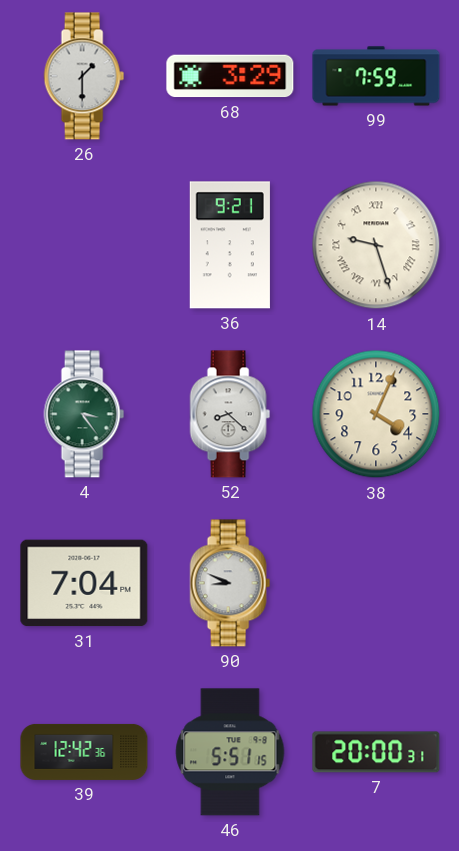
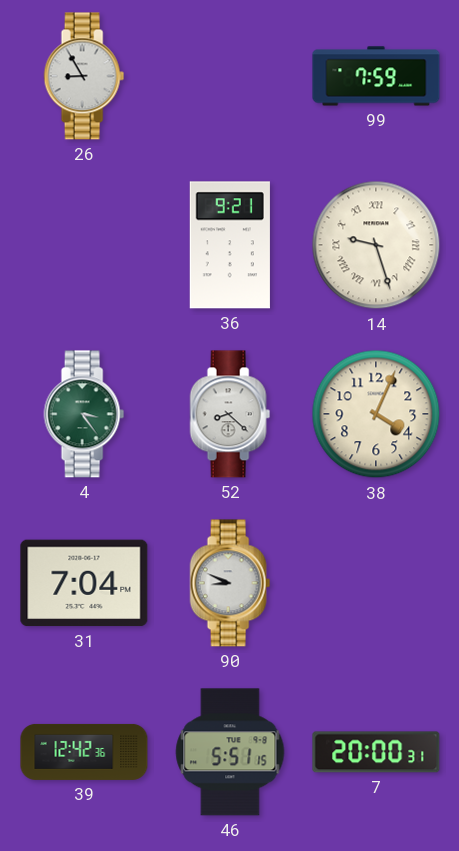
26: 1:30 -> 8:55 (84, 76)
68: 3:29 -> none (230, 76)
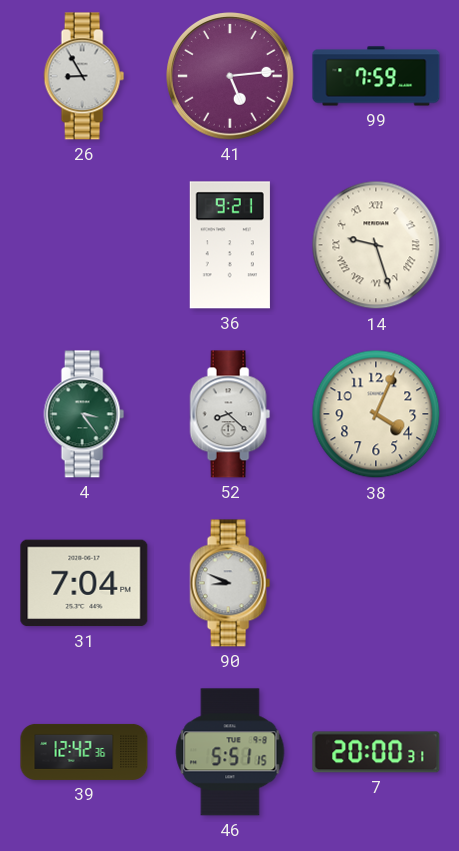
41: none -> 5:14 (231, 77)
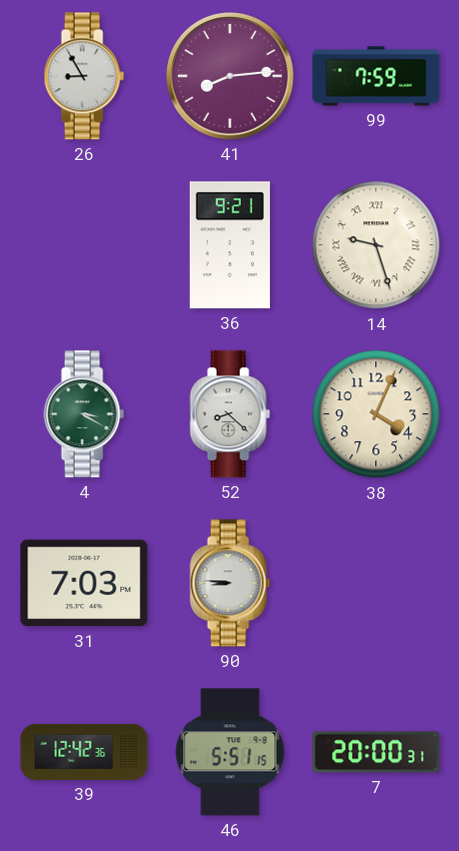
41: 5:14 -> 8:14 (231, 77)
4: 3:24 -> 3:20 (84, 414)
31: 7:04 -> 7:03 (84, 583)
90: 8:49 -> 8:46 (230, 583)
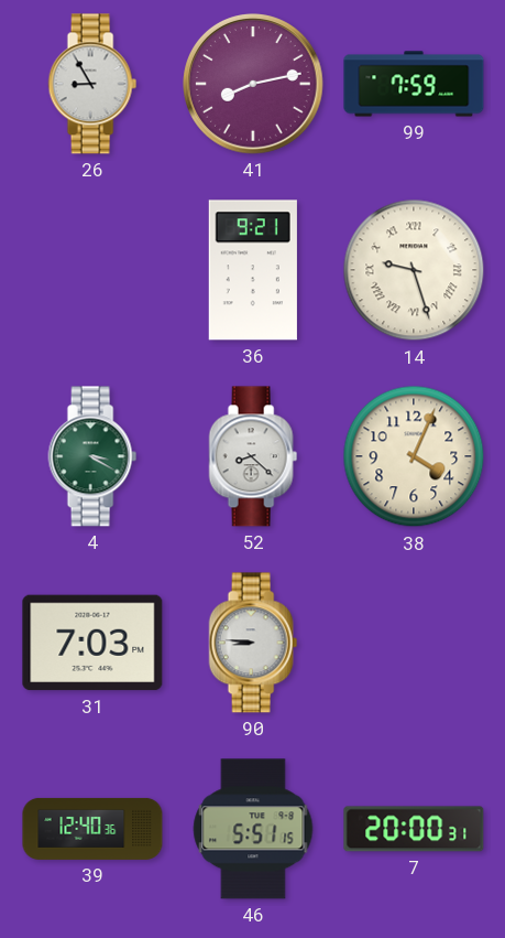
41: 8:14 -> 8:13 (254, 85)
39: 12:42 -> 12:40 (92, 829)
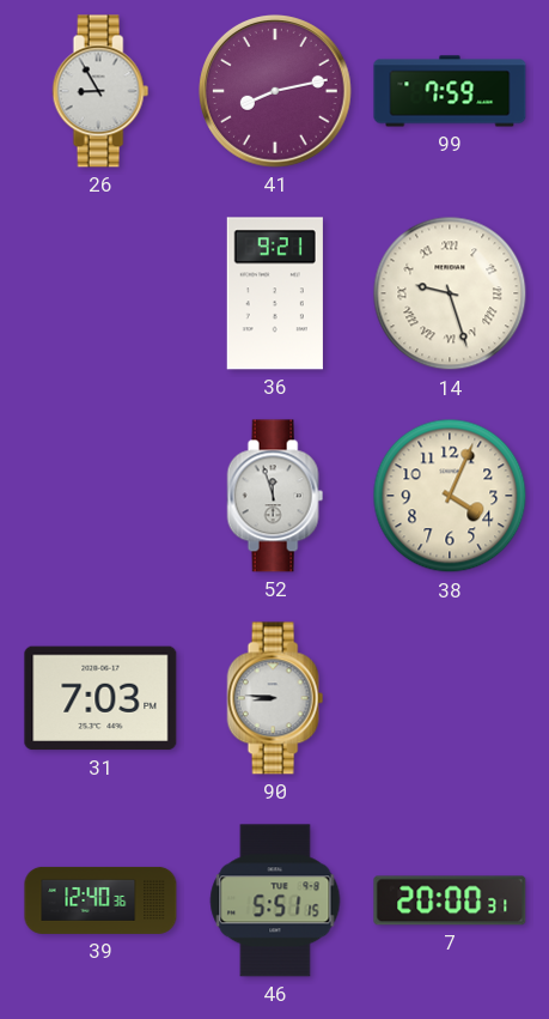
4: 3:20 -> none (92, 456)
52: 8:22 -> 11:57 (275, 496)
